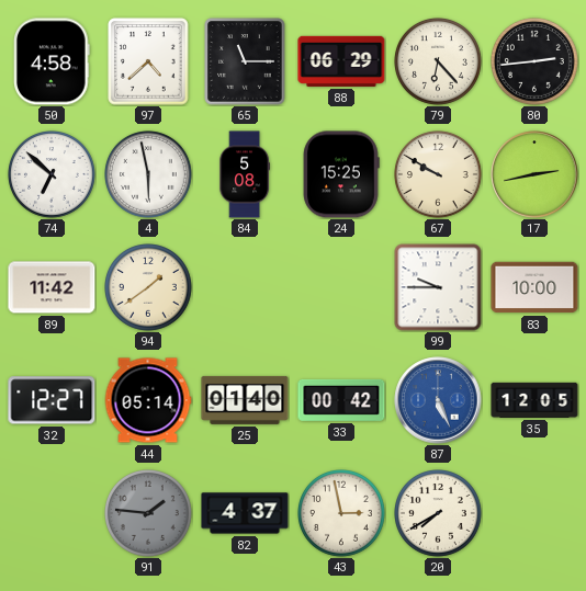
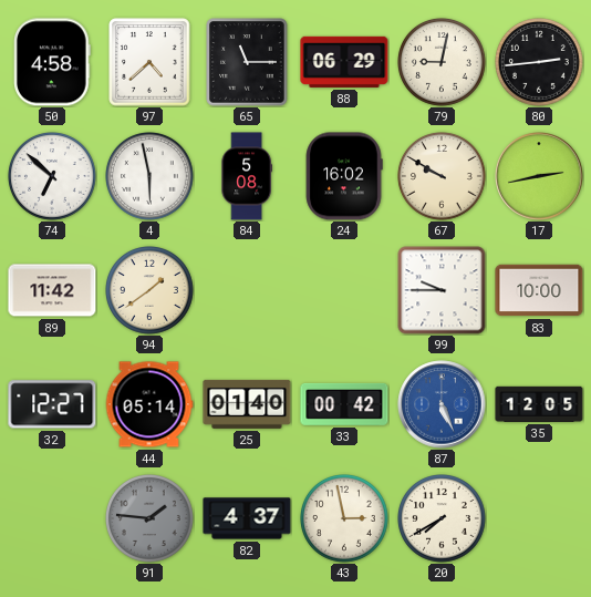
79: 6:23 -> 9:02 (443, 63)
24: 15:25 -> 16:02 (344, 176)
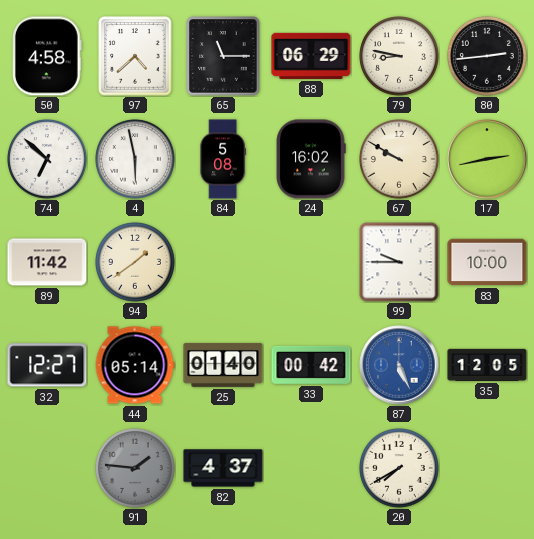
79: 9:02 -> 8:47 (400, 57)
43: 2:58 -> none (345, 519)
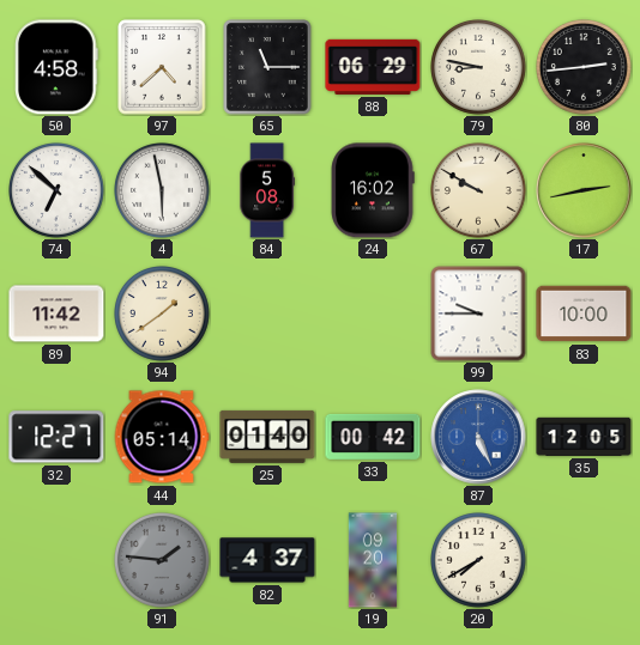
19: none -> 09:20 (373, 560)
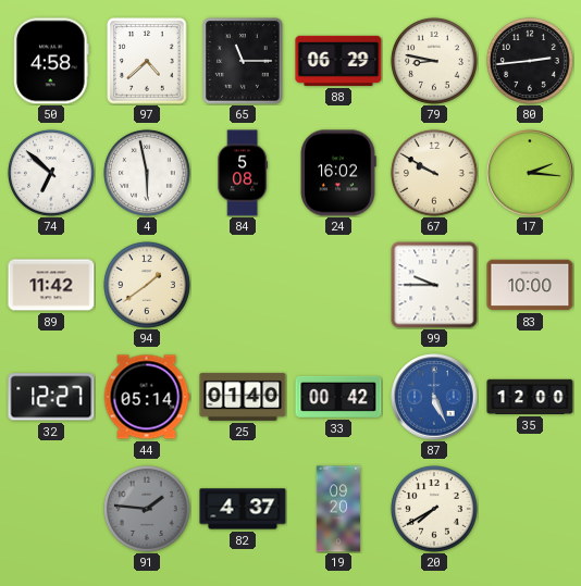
17: 2:43 -> 2:16 (530, 173)
35: 12:05 -> 12:00 (530, 397)
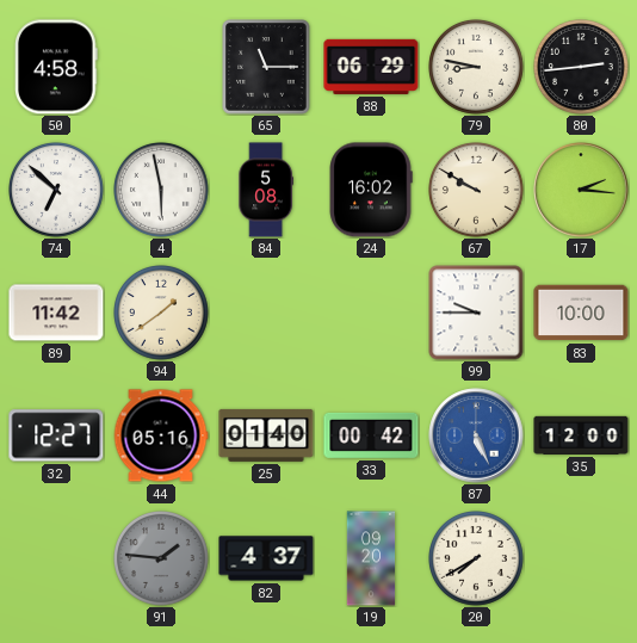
97: 4:38 -> none (147, 61)
44: 05:14 -> 05:16 (161, 435)
